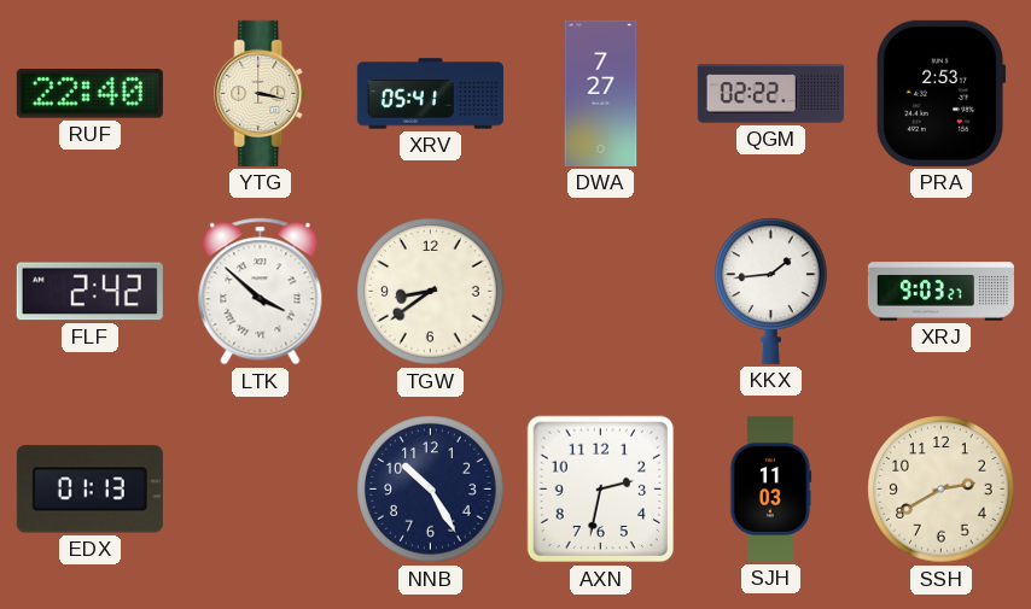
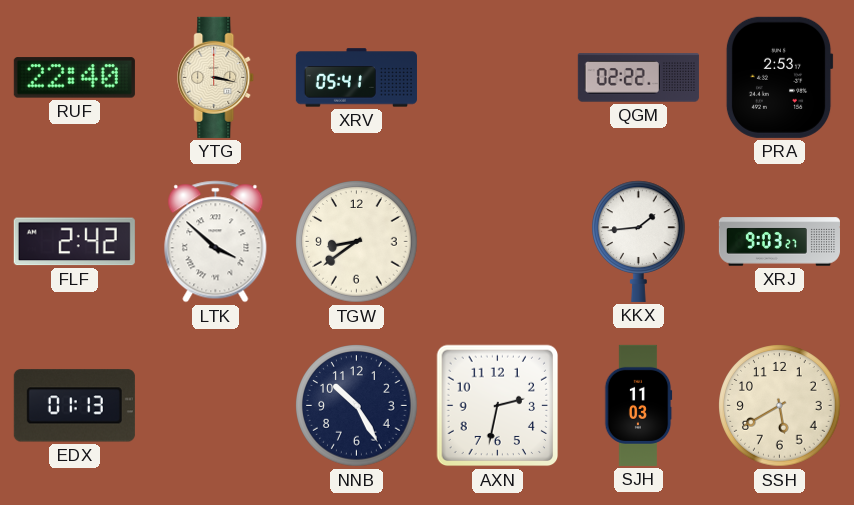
DWA: 7:27 -> none (601, 93)
SSH: 2:40 -> 5:40 (780, 406)
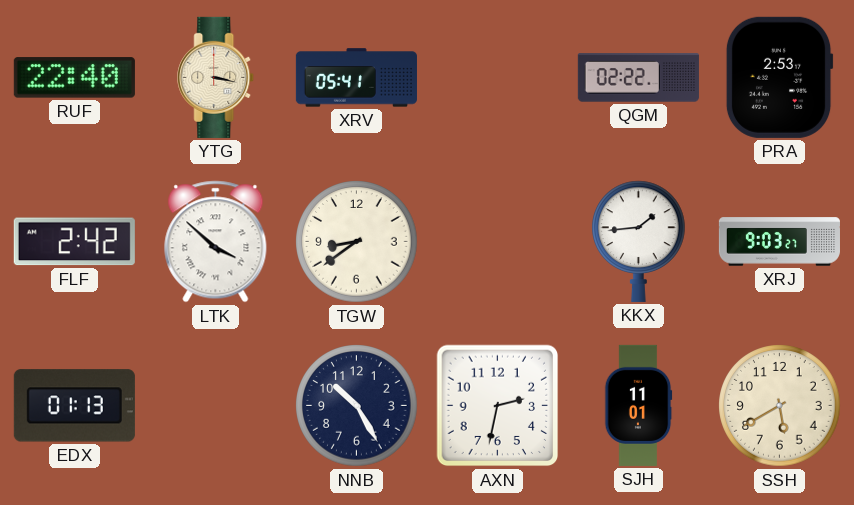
SJH: 11:03 -> 11:01 (638, 405)
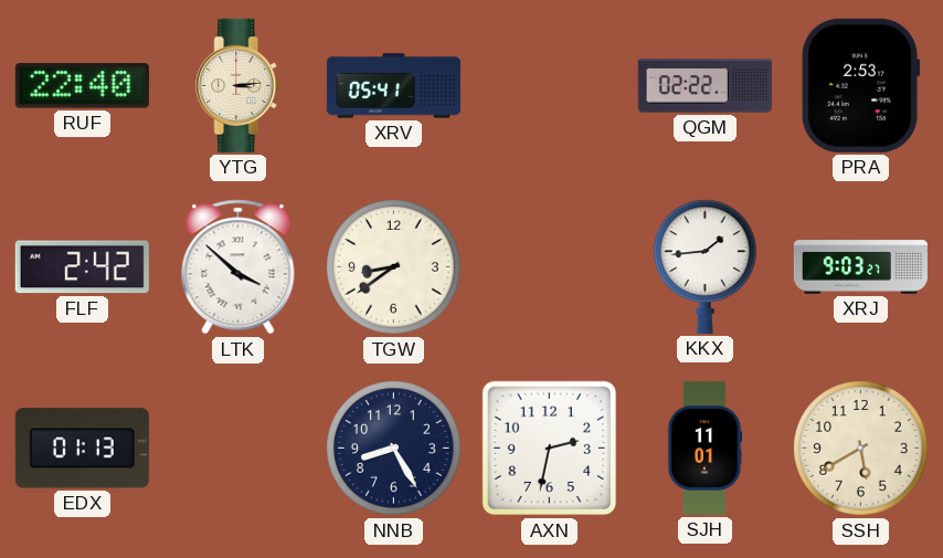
YTG: 3:17 -> 3:14 (239, 85)
NNB: 10:25 -> 8:25 (394, 449)
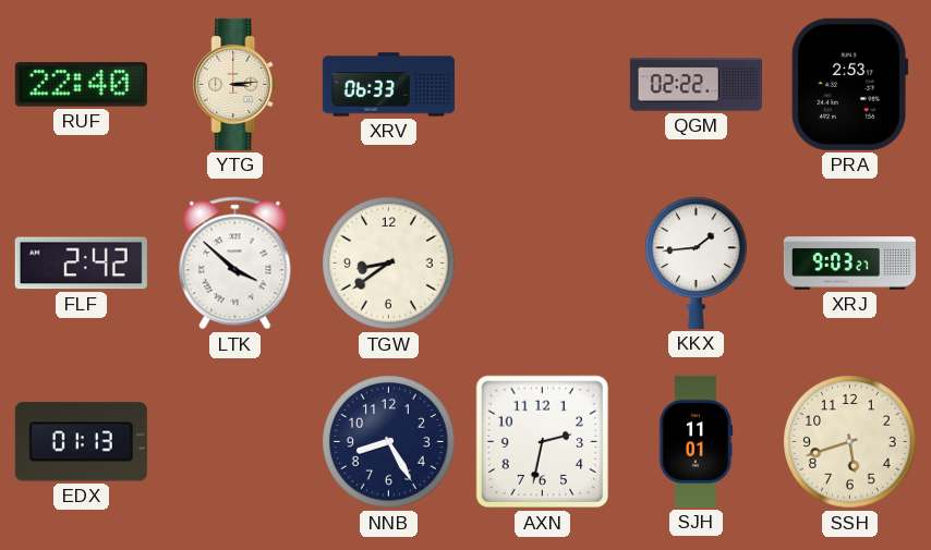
XRV: 05:41 -> 06:33 (388, 85)
SSH: 5:40 -> 5:42 (850, 442)
